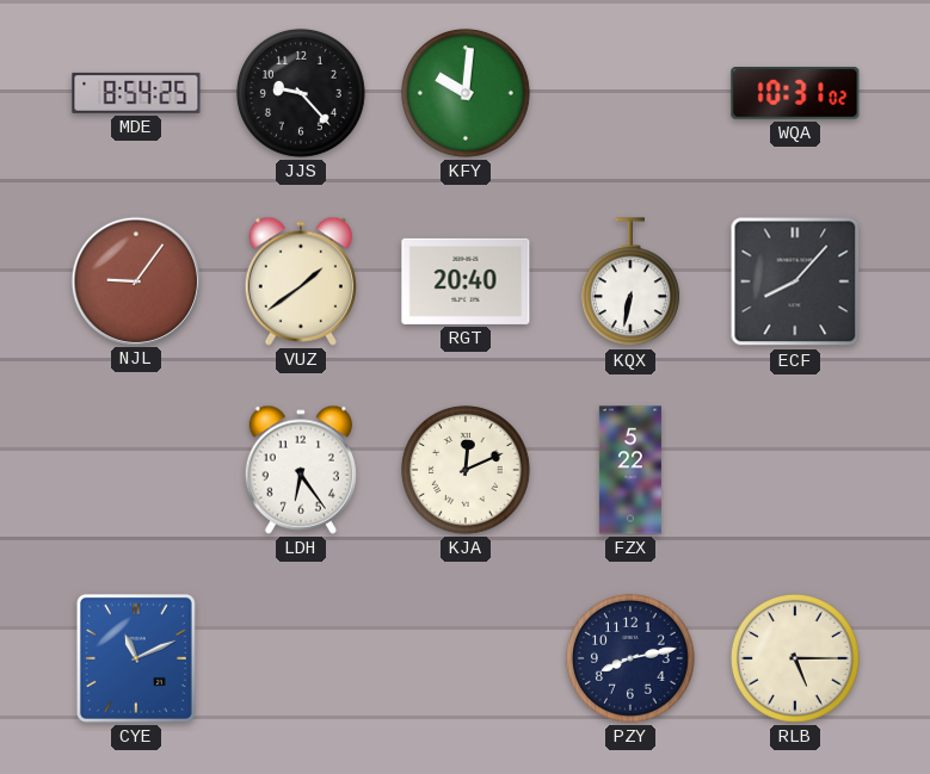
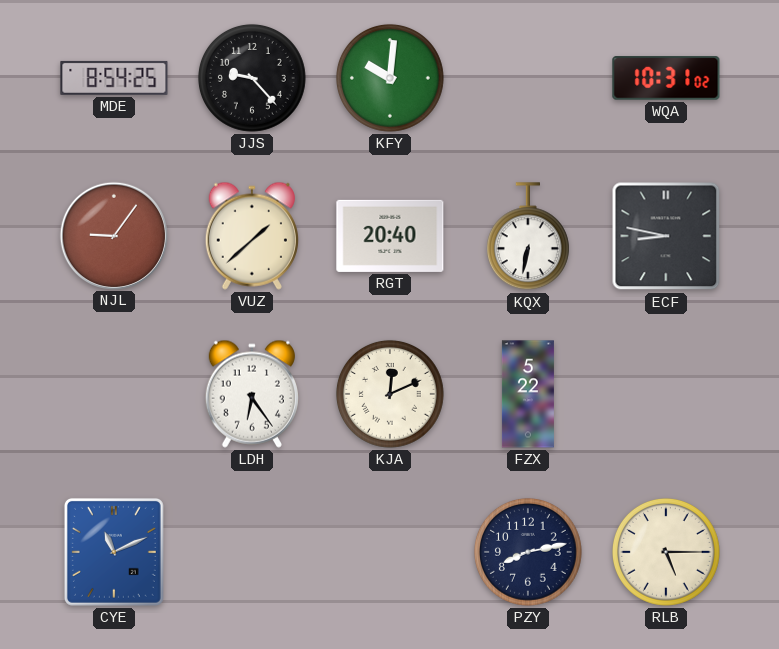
VUZ: 1:39 -> 1:38 (252, 236)
ECF: 8:07 -> 8:47 (666, 236)
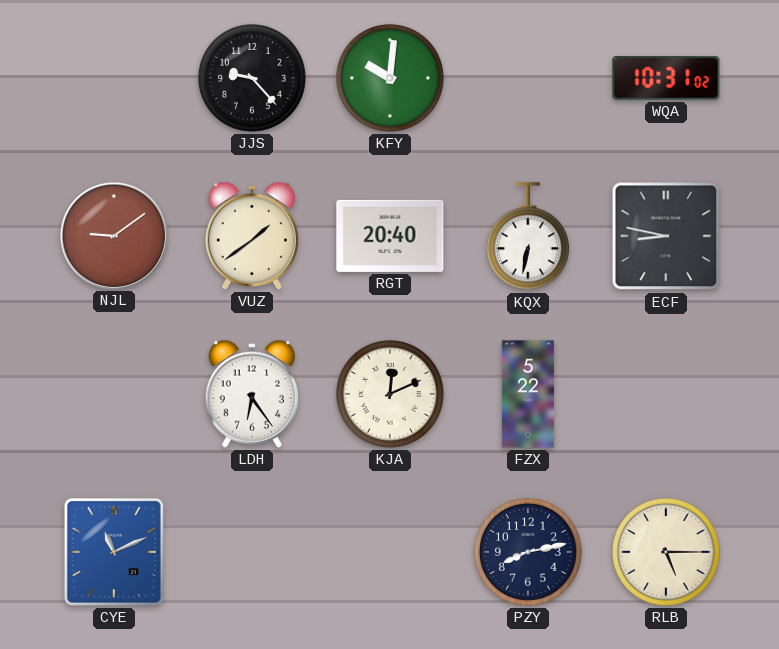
MDE: 8:54 -> none (114, 78)
NJL: 9:06 -> 9:09 (113, 235)
VUZ: 1:38 -> 1:39 (252, 236)
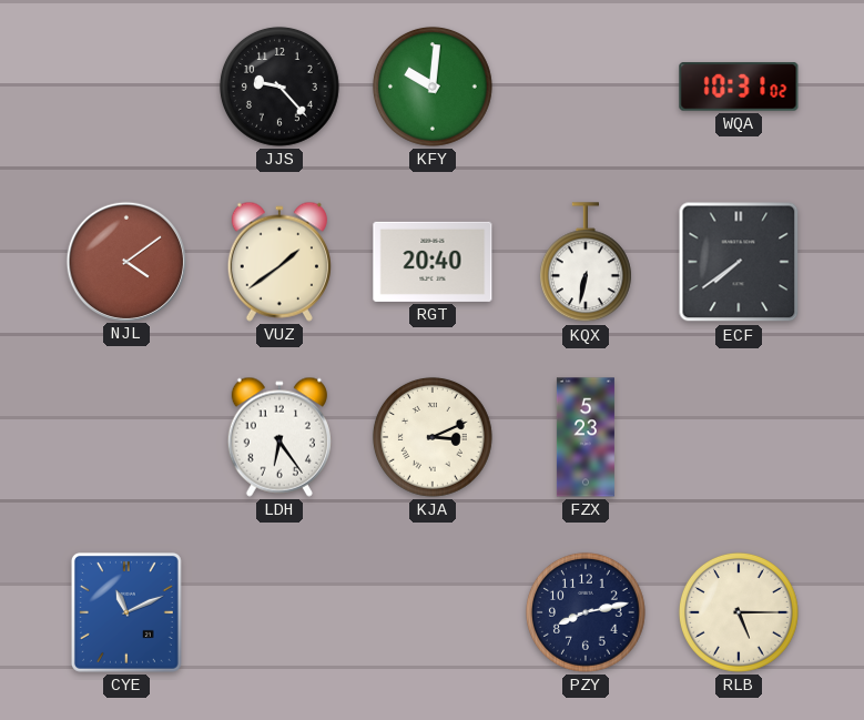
NJL: 9:09 -> 4:09 (125, 261)
ECF: 8:47 -> 7:39 (739, 262)
KJA: 12:11 -> 3:11 (433, 437)
FZX: 5:22 -> 5:23 (586, 437)
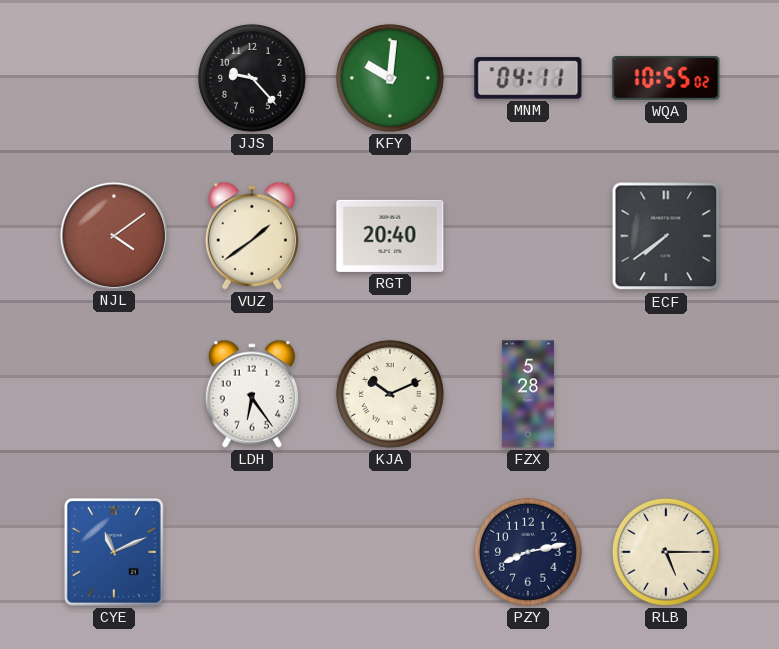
MNM: none -> 04:11 (528, 78)
WQA: 10:31 -> 10:55 (666, 78)
KQX: 6:32 -> none (586, 263)
KJA: 3:11 -> 10:11 (390, 394)
FZX: 5:23 -> 5:28 (528, 394)
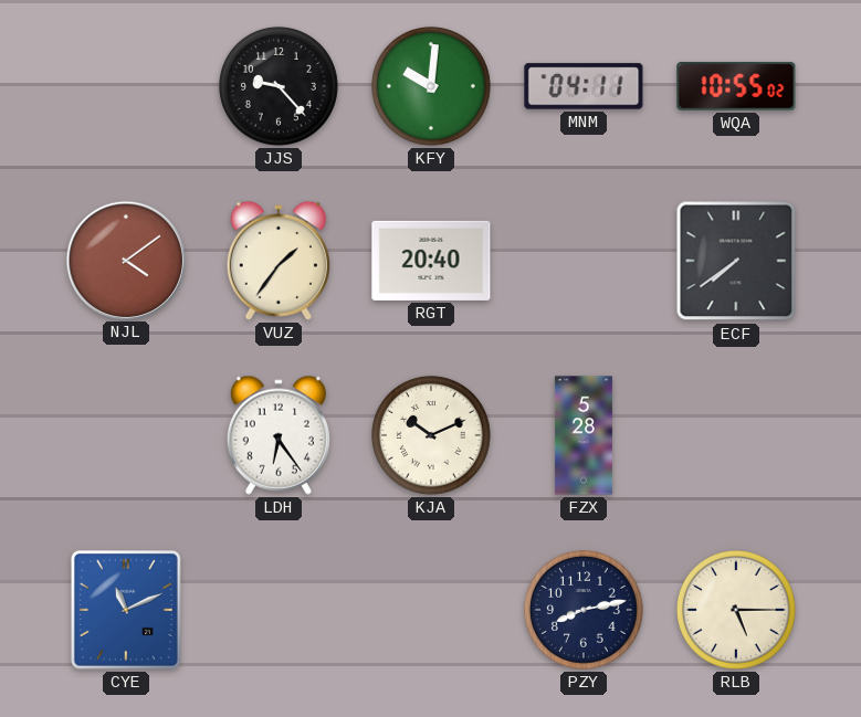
VUZ: 1:39 -> 1:36 (279, 261)
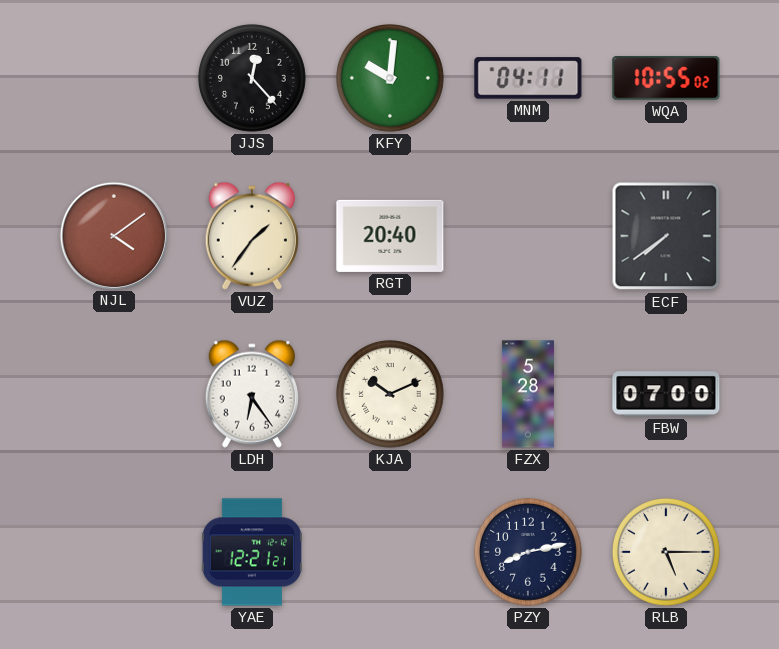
JJS: 9:23 -> 12:23 (252, 78)
FBW: none -> 07:00 (666, 394)
CYE: 11:11 -> none (126, 610)
YAE: none -> 12:21 (252, 552)
